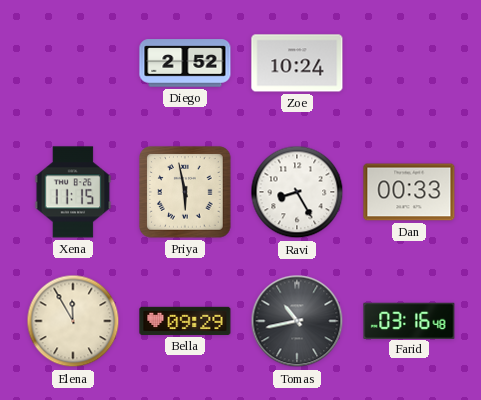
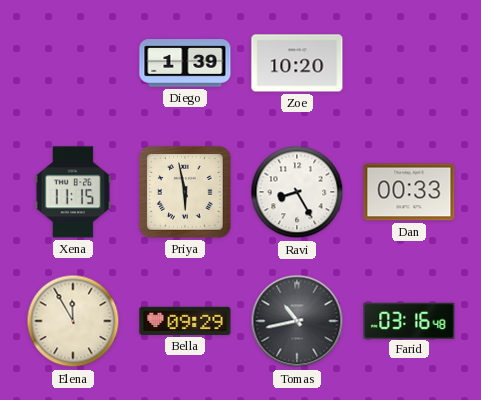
Diego: 2:52 -> 1:39 (185, 63)
Zoe: 10:24 -> 10:20 (297, 63)
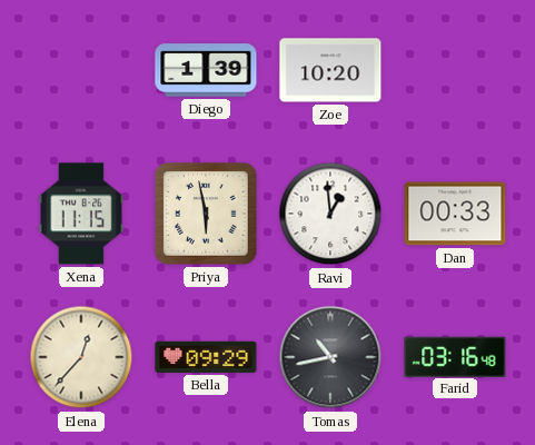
Ravi: 8:25 -> 12:59 (330, 214)
Elena: 11:55 -> 12:37 (81, 357)
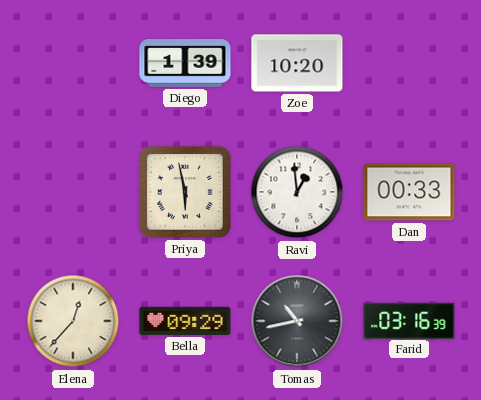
Xena: 11:15 -> none (81, 214)
Farid: 03:16:48 -> 03:16:39 (409, 320)
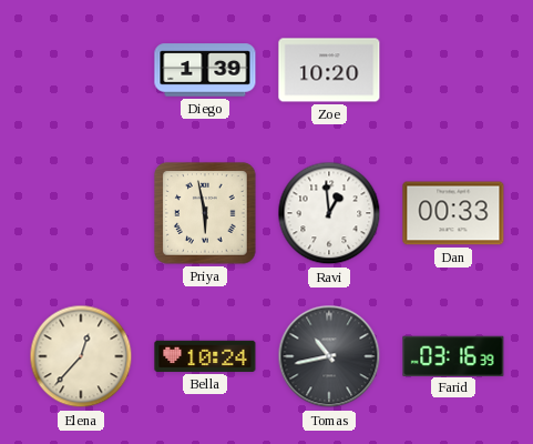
Bella: 09:29 -> 10:24 (205, 356)
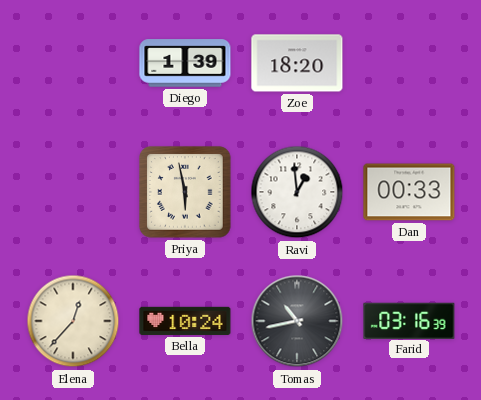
Zoe: 10:20 -> 18:20 (297, 63)
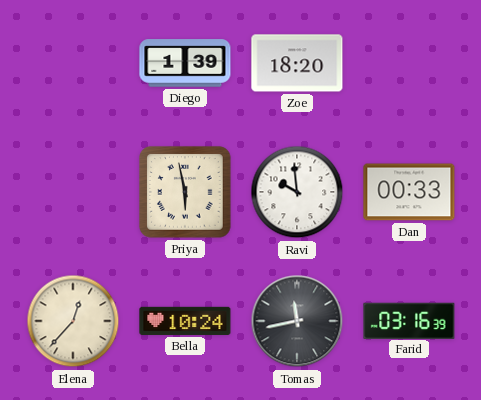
Ravi: 12:59 -> 9:59 (297, 192)
Tomas: 10:43 -> 11:43 (297, 321)
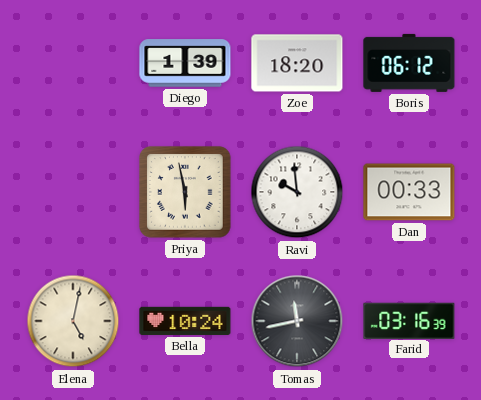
Boris: none -> 06:12 (409, 63)
Elena: 12:37 -> 5:02 (73, 321)
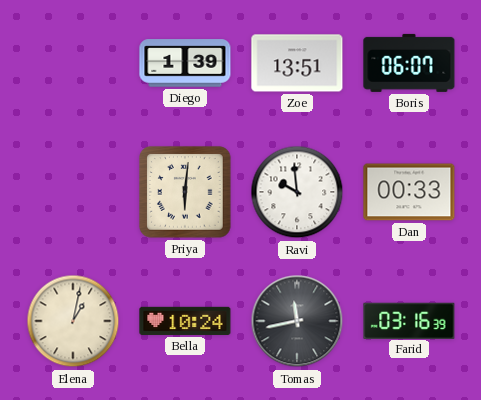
Zoe: 18:20 -> 13:51 (297, 63)
Boris: 06:12 -> 06:07 (409, 63)
Priya: 5:58 -> 6:01 (185, 192)
Elena: 5:02 -> 1:02 (73, 321)
